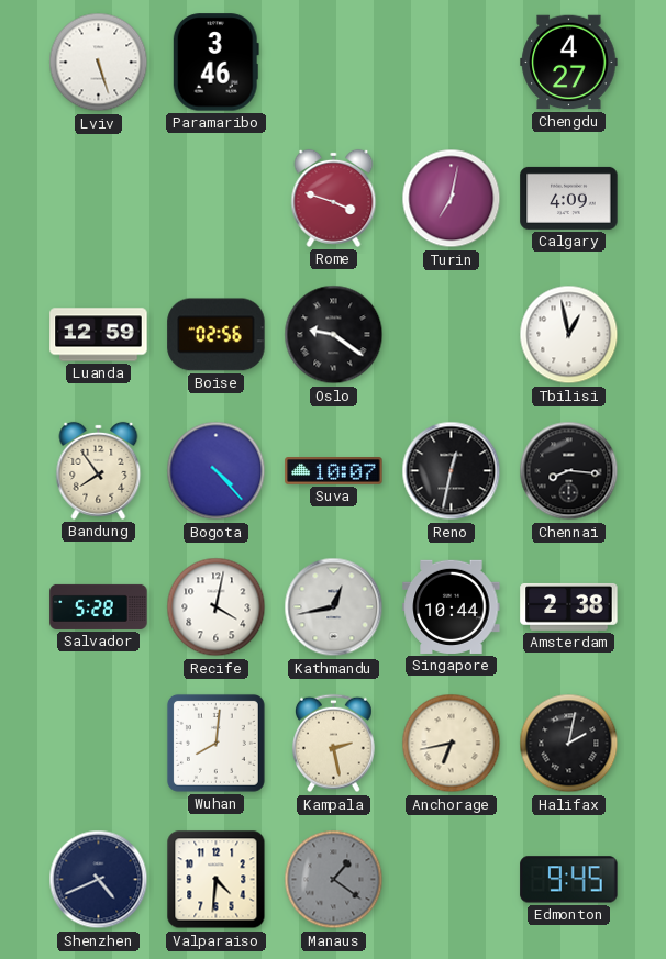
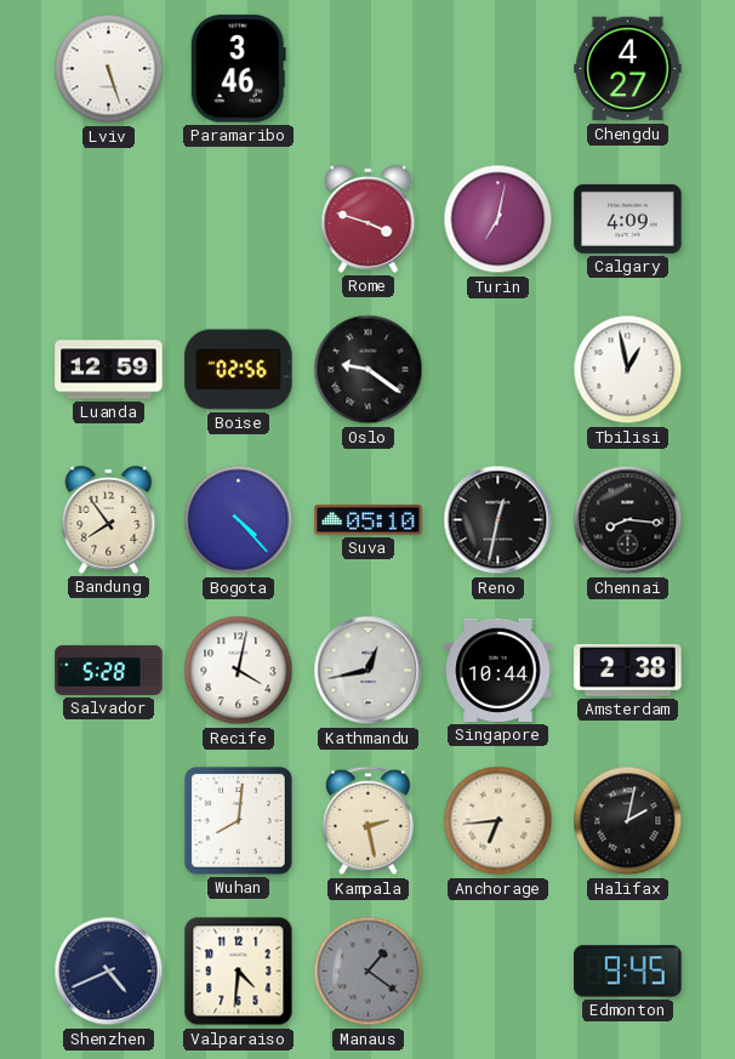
Suva: 10:07 -> 05:10 (369, 520)
Anchorage: 6:43 -> 6:44 (498, 821)
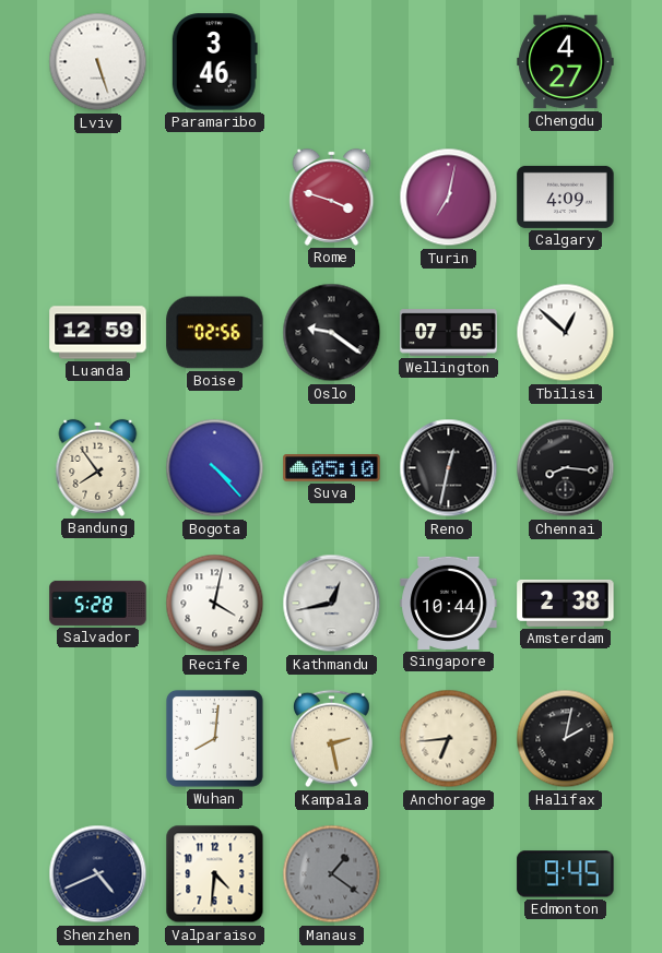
Wellington: none -> 07:05 (449, 333)
Tbilisi: 12:58 -> 12:52 (566, 333)
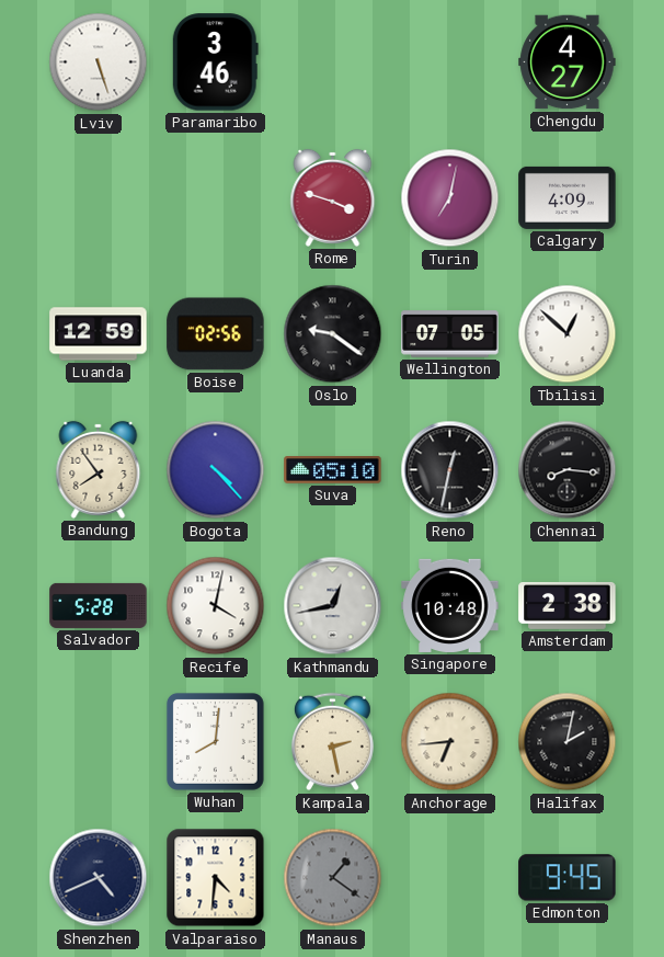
Singapore: 10:44 -> 10:48 (450, 605)
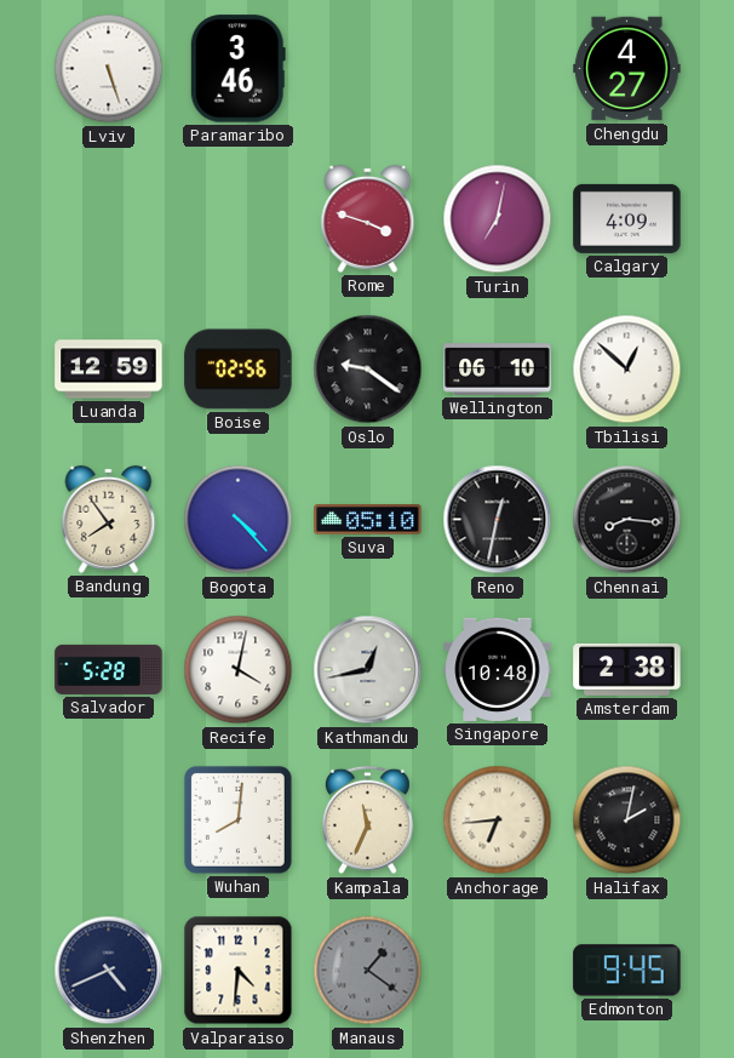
Wellington: 07:05 -> 06:10 (498, 370)
Kampala: 2:28 -> 11:34 (367, 820)
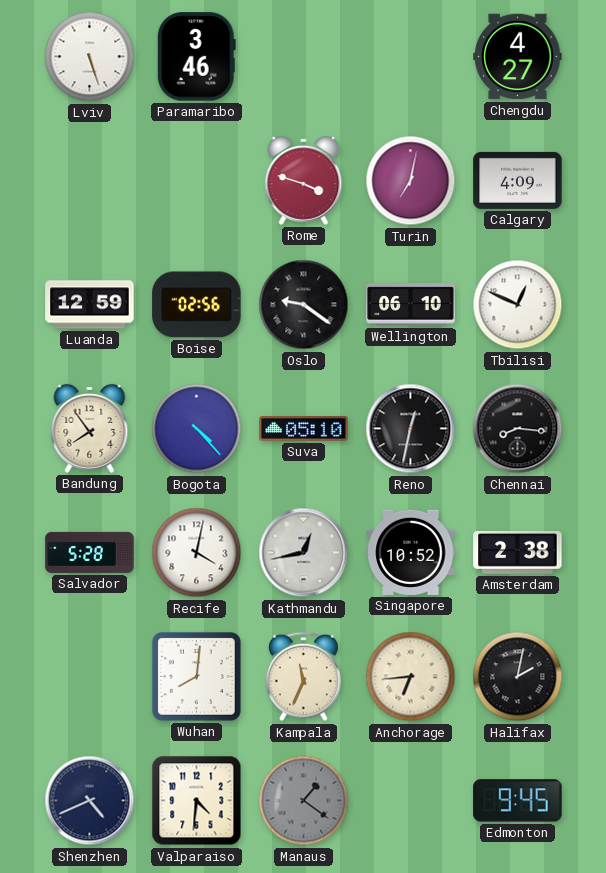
Tbilisi: 12:52 -> 12:49 (518, 305)
Singapore: 10:48 -> 10:52 (411, 552)
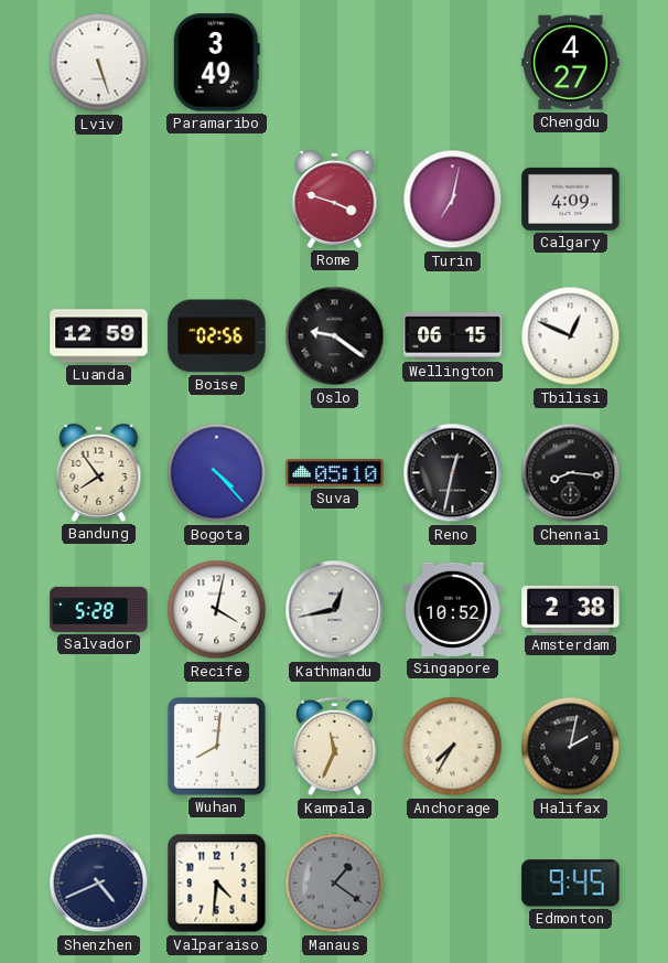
Paramaribo: 3:46 -> 3:49 (216, 63)
Wellington: 06:10 -> 06:15 (453, 336)
Anchorage: 6:44 -> 7:35 (453, 747)
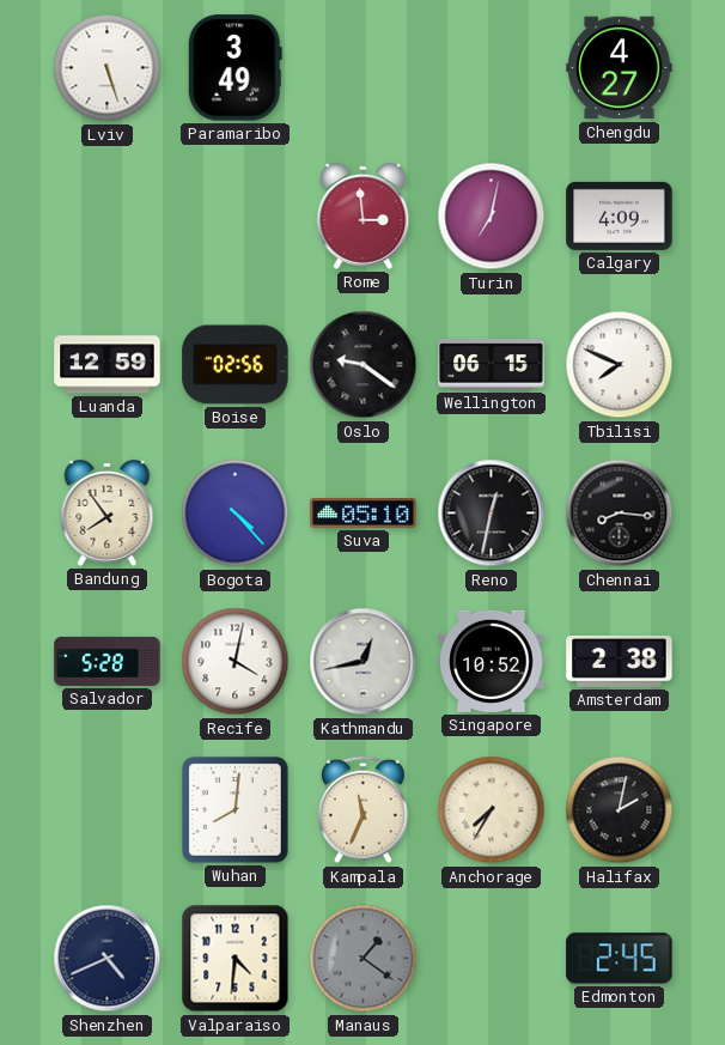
Rome: 3:48 -> 2:59 (364, 215)
Tbilisi: 12:49 -> 7:49 (620, 365)
Edmonton: 9:45 -> 2:45 (620, 959)
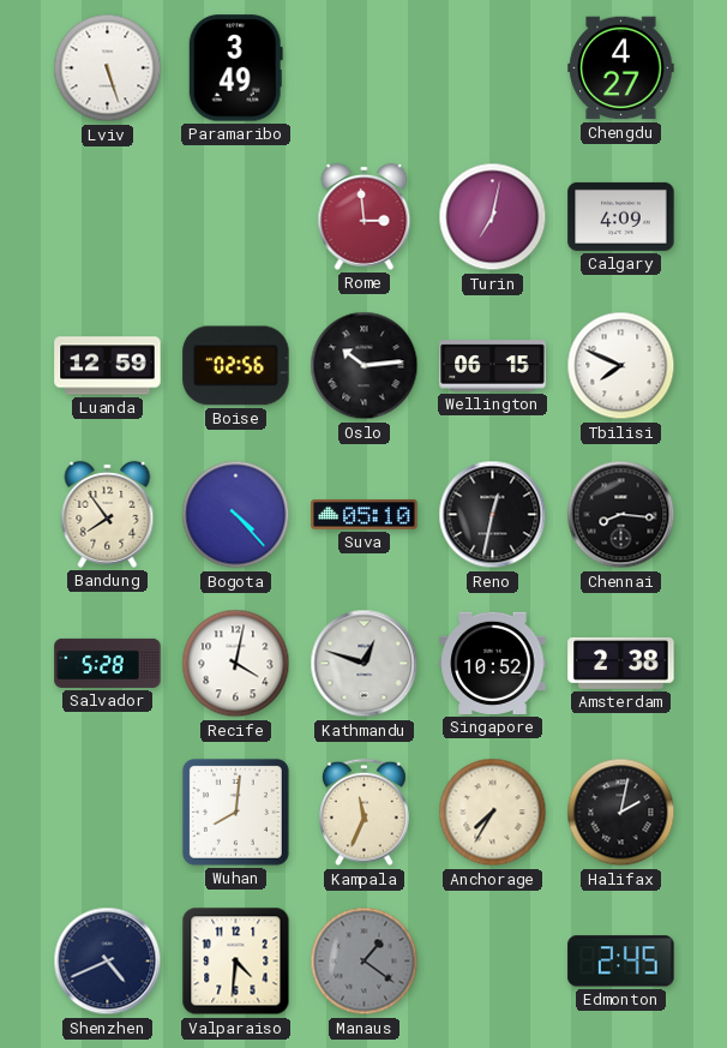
Oslo: 9:21 -> 10:14 (365, 366)
Kathmandu: 12:43 -> 12:48 (365, 664)
